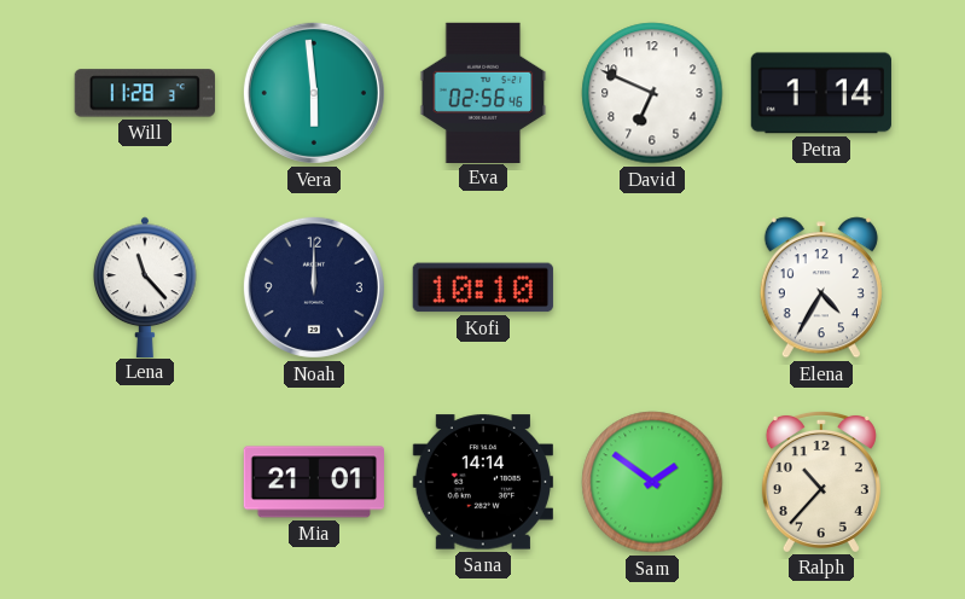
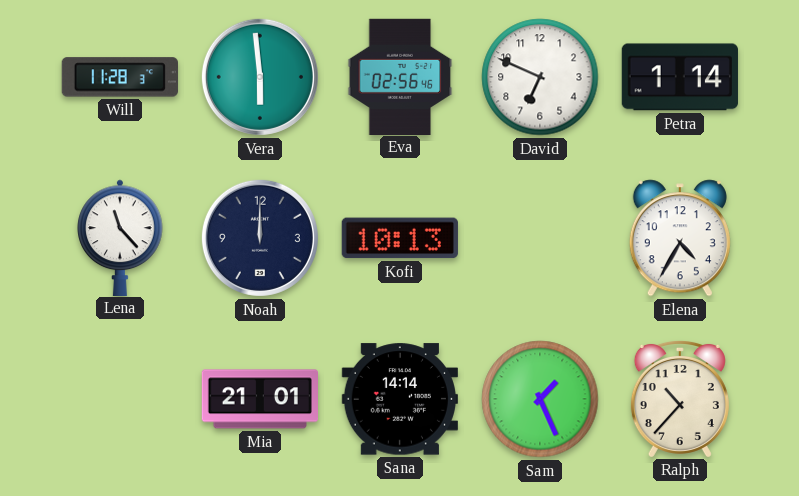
Kofi: 10:10 -> 10:13 (400, 238)
Sam: 1:51 -> 1:26 (540, 399)
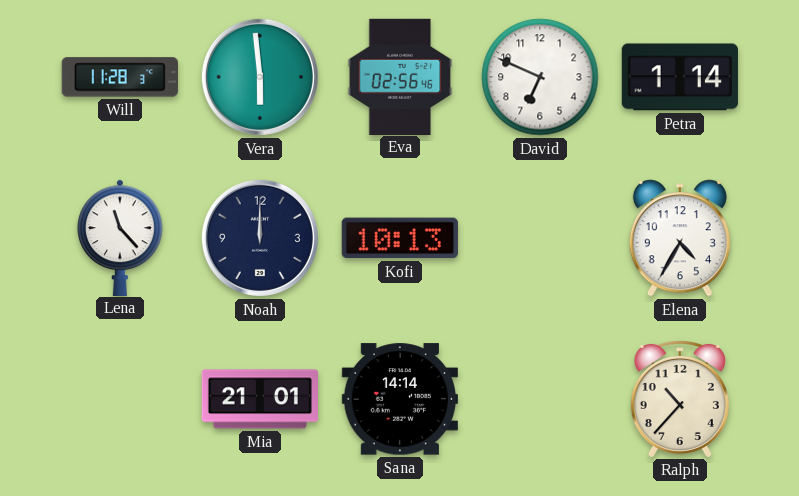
Sam: 1:26 -> none (540, 399)
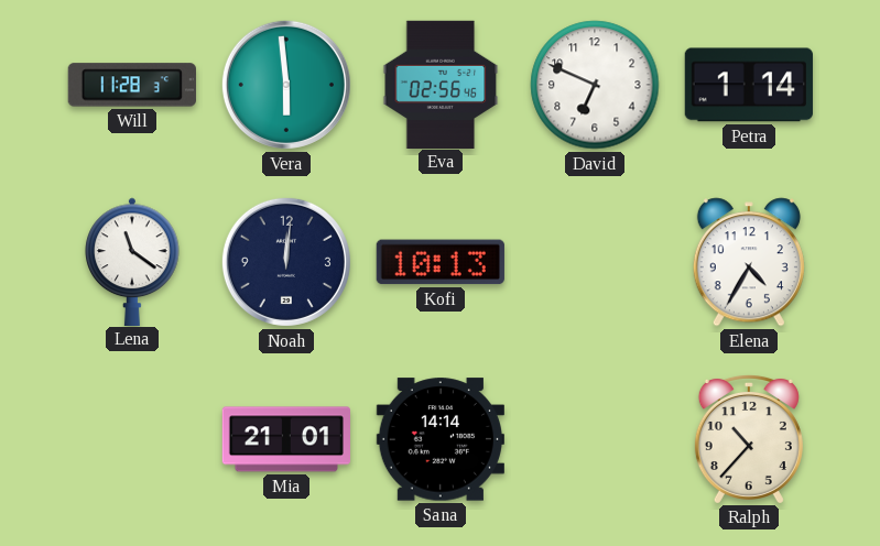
Lena: 11:23 -> 11:21 (132, 261)
Noah: 12:00 -> 12:01 (286, 262)
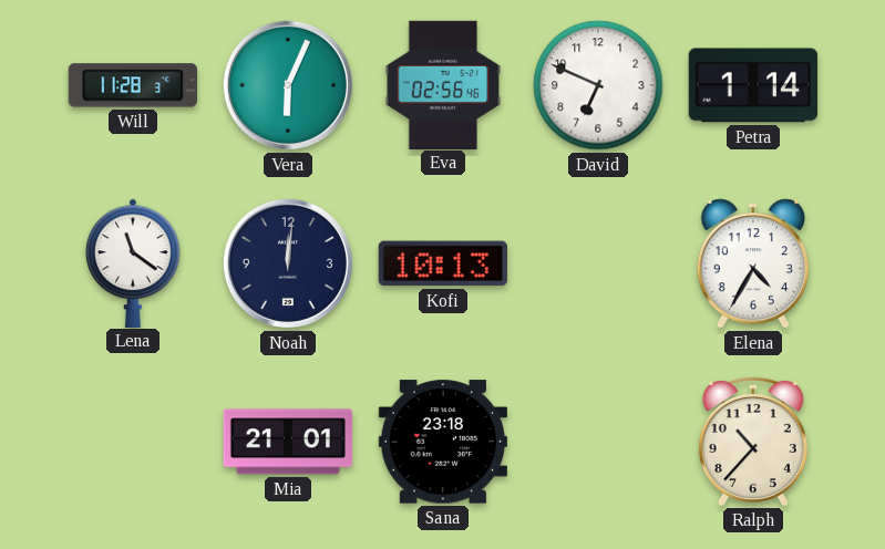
Vera: 5:59 -> 6:04 (288, 85)
Sana: 14:14 -> 23:18 (443, 442)
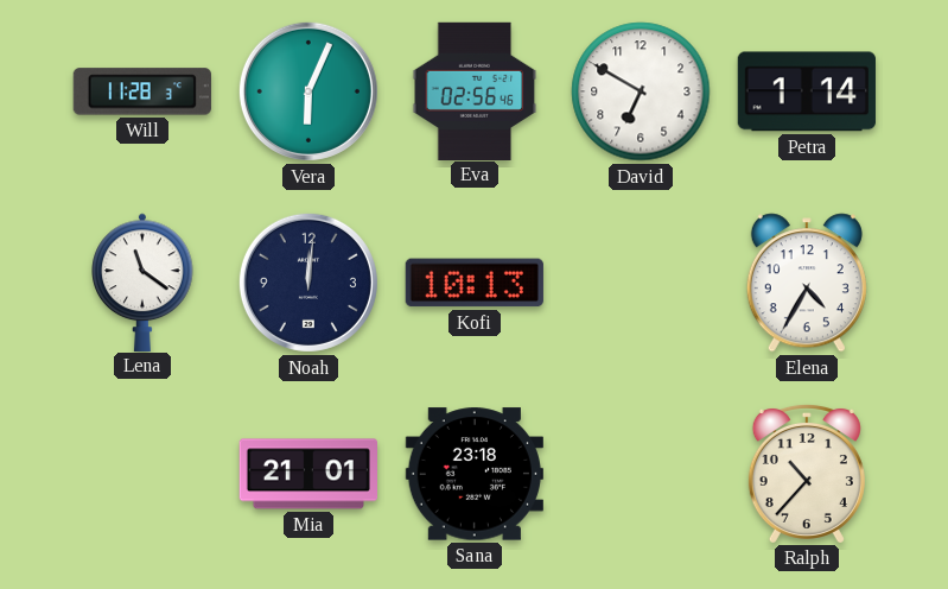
David: 6:49 -> 6:50 (641, 91)
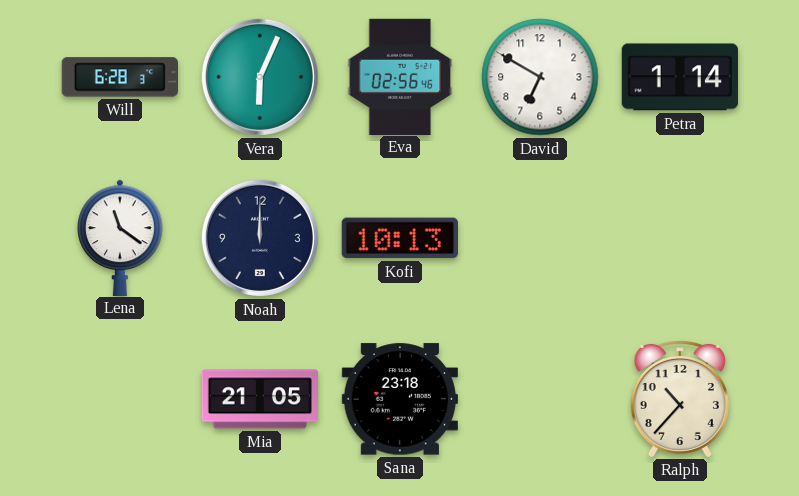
Will: 11:28 -> 6:28 (120, 77)
Noah: 12:01 -> 12:00 (260, 238)
Elena: 4:35 -> none (807, 283)
Mia: 21:01 -> 21:05 (259, 399)
